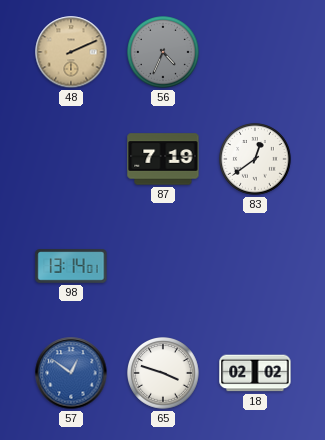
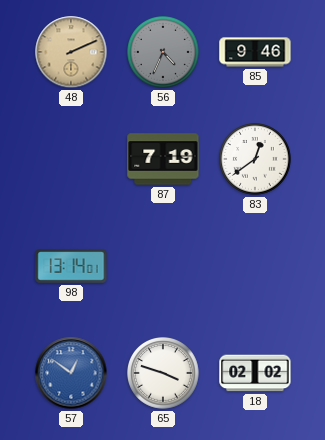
85: none -> 9:46 (255, 52)
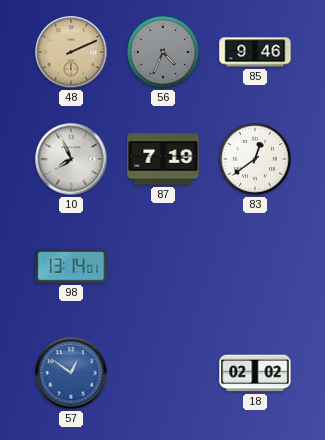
10: none -> 7:56 (71, 159)
65: 3:48 -> none (164, 374)
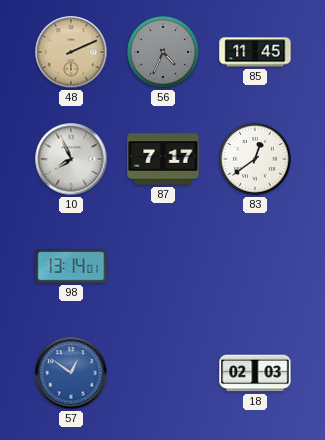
85: 9:46 -> 11:45 (255, 52)
87: 7:19 -> 7:17 (163, 159)
18: 02:02 -> 02:03 (255, 373)
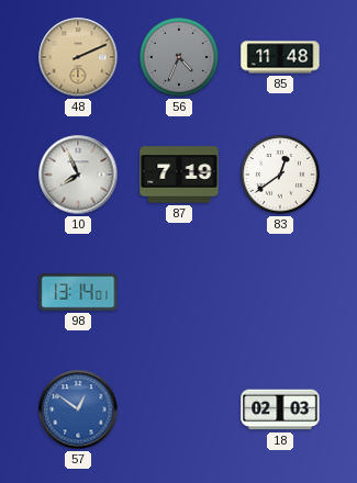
85: 11:45 -> 11:48 (280, 57)
87: 7:17 -> 7:19 (179, 175)
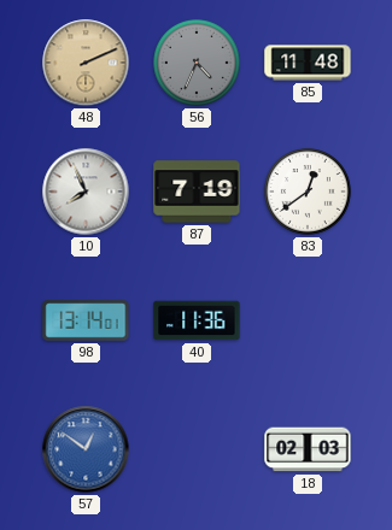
40: none -> 11:36 (197, 320)
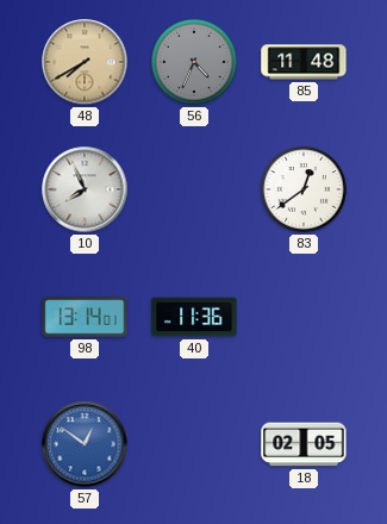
48: 2:11 -> 7:40 (85, 62)
87: 7:19 -> none (197, 192)
18: 02:03 -> 02:05 (304, 444)
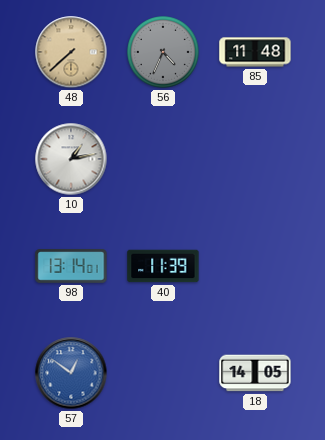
48: 7:40 -> 7:38 (71, 52)
10: 7:56 -> 1:13 (71, 159)
83: 12:39 -> none (305, 191)
40: 11:36 -> 11:39 (163, 266)
18: 02:05 -> 14:05 (255, 373)
